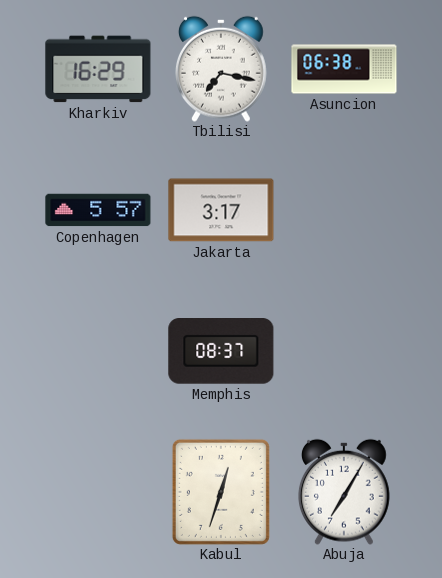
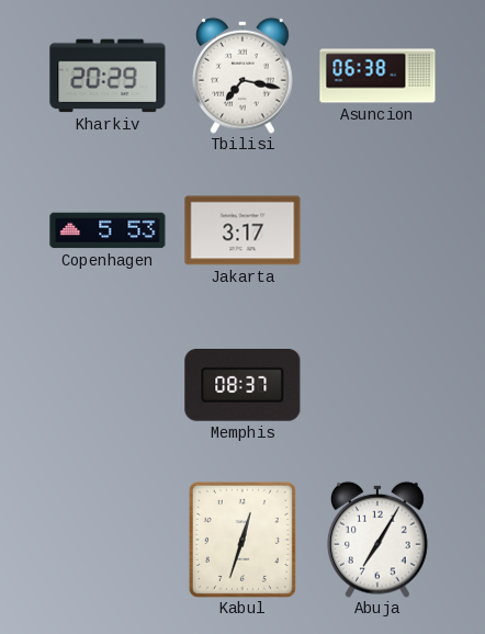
Kharkiv: 16:29 -> 20:29 (108, 76)
Copenhagen: 5:57 -> 5:53 (108, 230)
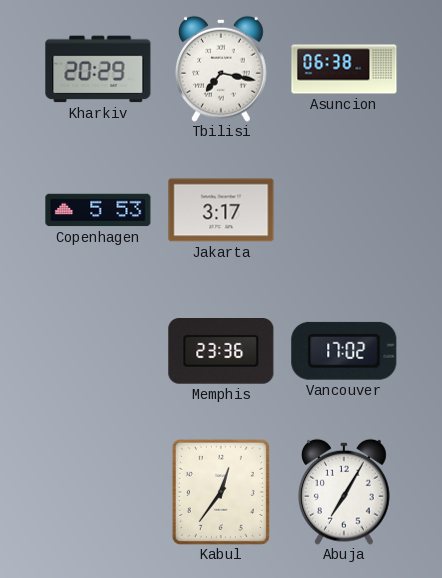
Memphis: 08:37 -> 23:36 (221, 352)
Vancouver: none -> 17:02 (344, 351)
Kabul: 12:33 -> 12:36 (221, 492)
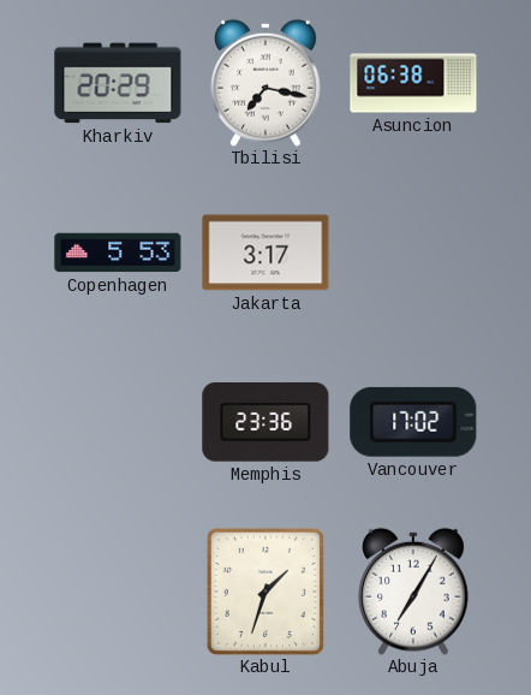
Kabul: 12:36 -> 1:33 (265, 592)
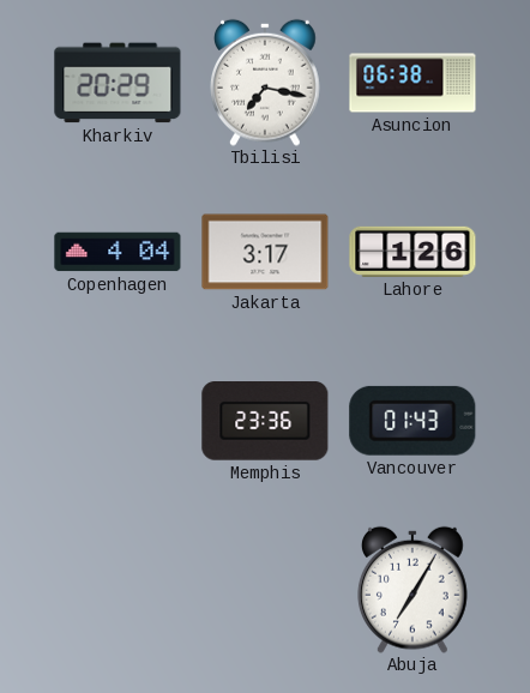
Copenhagen: 5:53 -> 4:04 (118, 252)
Lahore: none -> 1:26 (412, 252)
Vancouver: 17:02 -> 01:43 (412, 421)
Kabul: 1:33 -> none (265, 592)
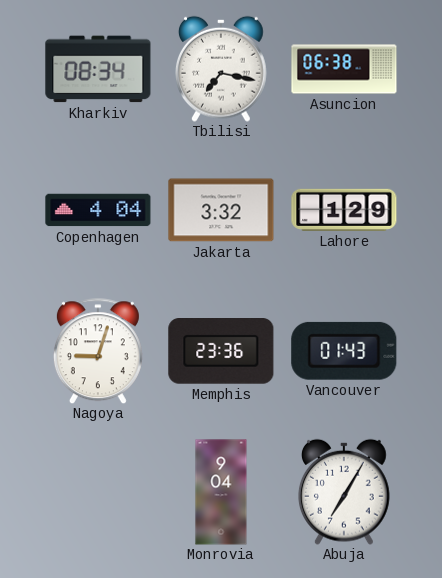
Kharkiv: 20:29 -> 08:34 (98, 69)
Jakarta: 3:17 -> 3:32 (221, 210)
Lahore: 1:26 -> 1:29 (344, 210)
Nagoya: none -> 9:03 (98, 351)
Monrovia: none -> 9:04 (221, 492)
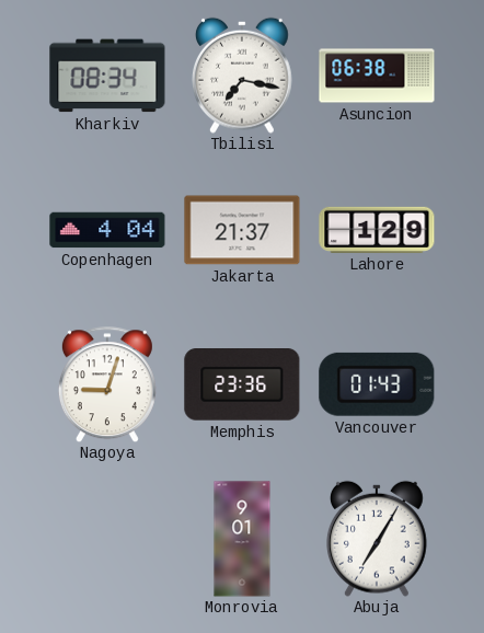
Jakarta: 3:32 -> 21:37 (242, 230)
Monrovia: 9:04 -> 9:01 (242, 539)
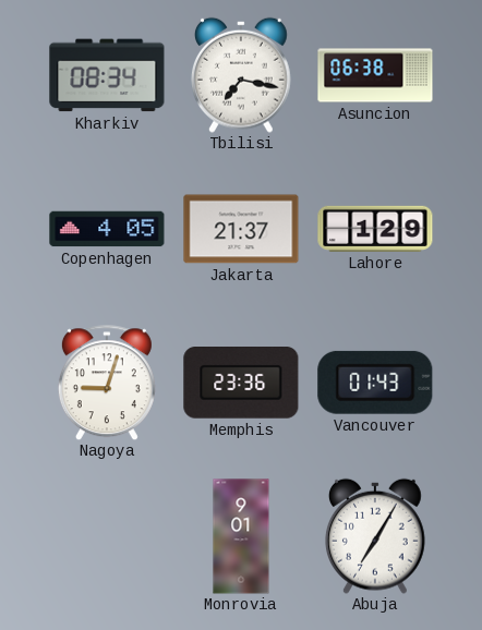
Copenhagen: 4:04 -> 4:05 (107, 229)
